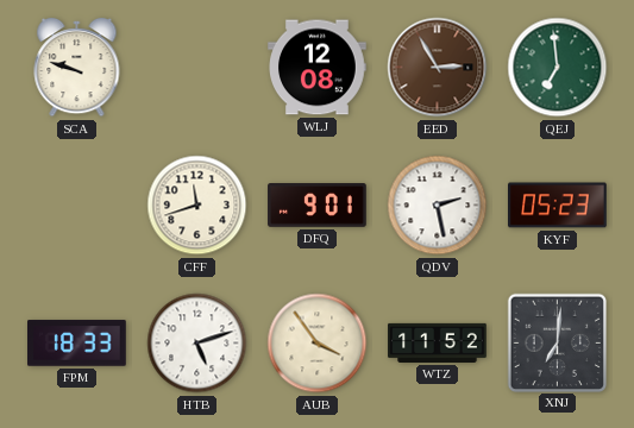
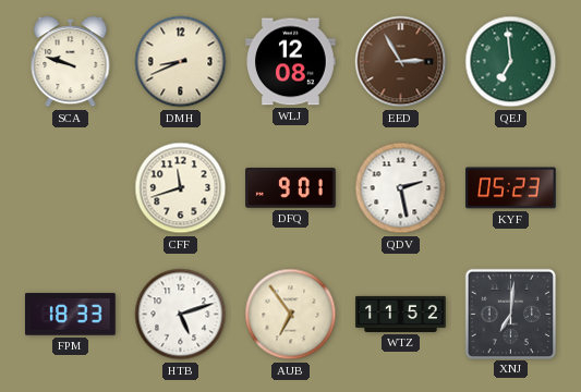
DMH: none -> 8:41 (181, 62)
AUB: 3:54 -> 6:54 (291, 315)
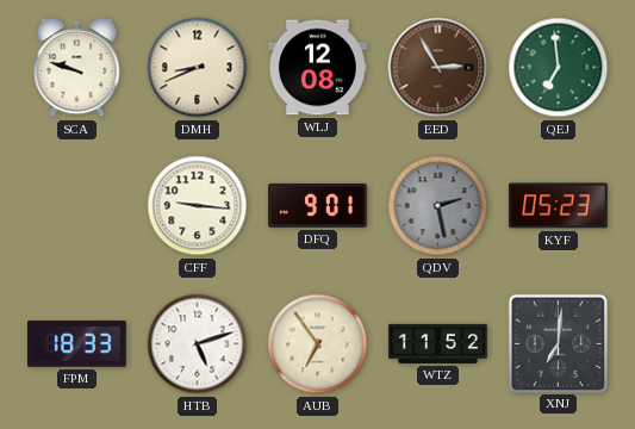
CFF: 11:42 -> 9:16 (198, 206)
QDV dial: white -> grey (438, 206)
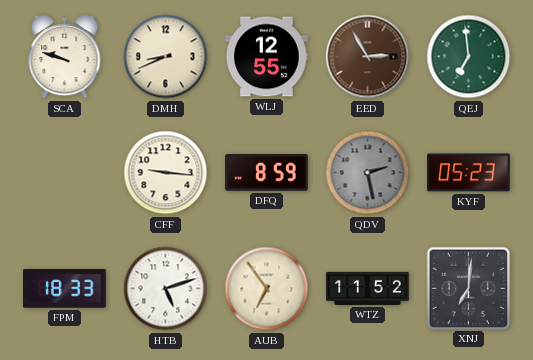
WLJ: 12:08 -> 12:55 (267, 57)
DFQ: 9:01 -> 8:59 (267, 173)
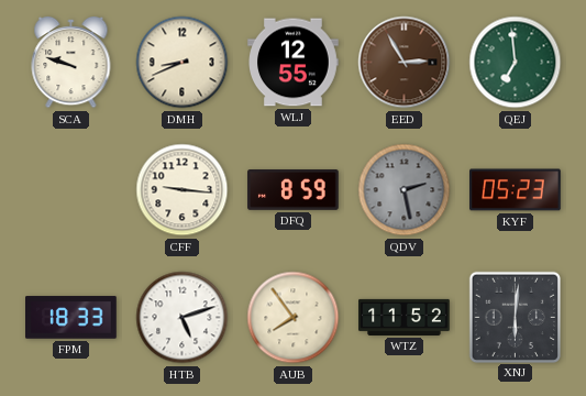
AUB: 6:54 -> 7:54 (294, 318)
XNJ: 7:01 -> 6:01 (515, 317)
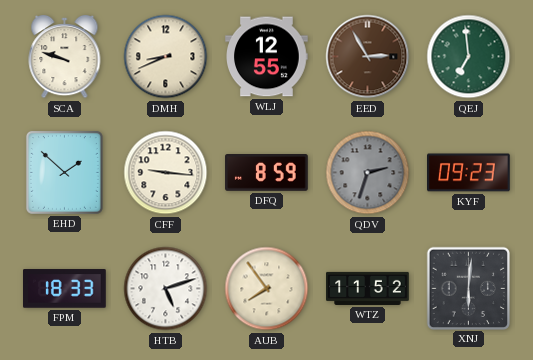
EHD: none -> 1:52 (64, 172)
QDV: 2:28 -> 2:33 (368, 173)
KYF: 05:23 -> 09:23 (469, 173)
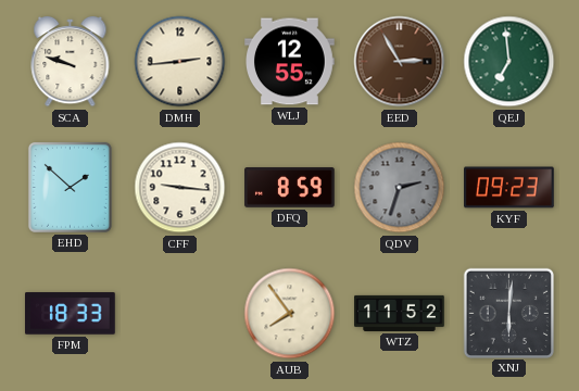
DMH: 8:41 -> 2:44 (180, 62)
HTB: 5:12 -> none (166, 289)
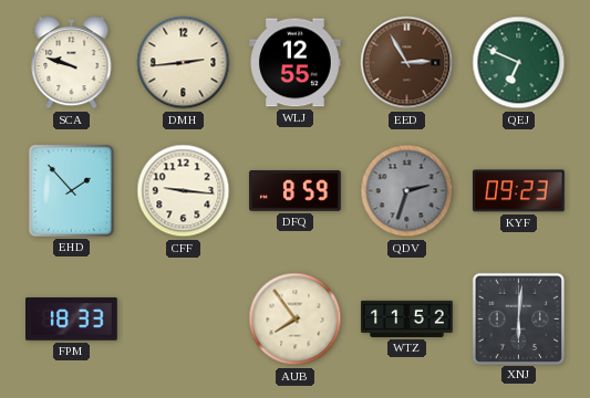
QEJ: 6:59 -> 6:49 (519, 63)
EHD: 1:52 -> 1:53 (71, 190)
